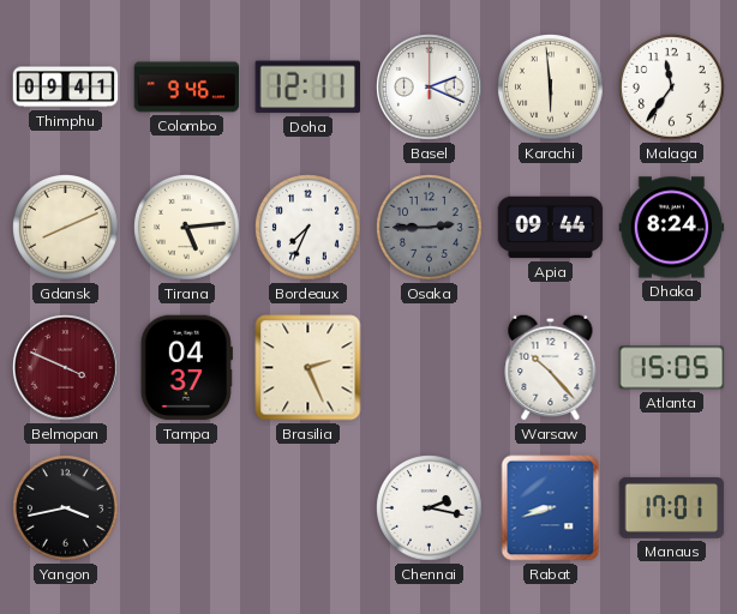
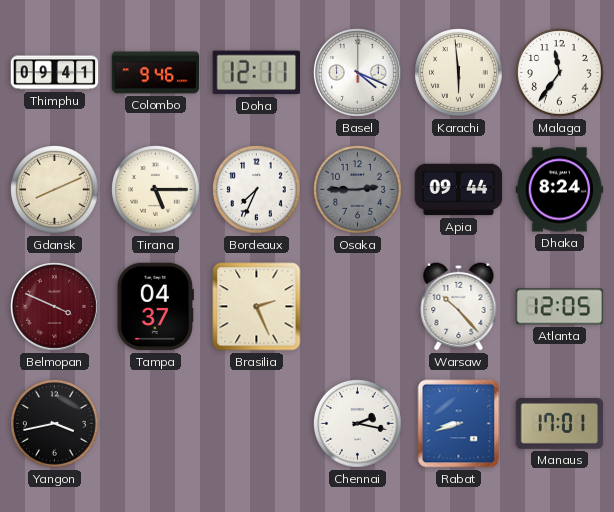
Basel: 2:19 -> 4:19 (358, 73)
Tirana: 5:14 -> 5:15 (156, 190)
Atlanta: 15:05 -> 12:05 (560, 307)
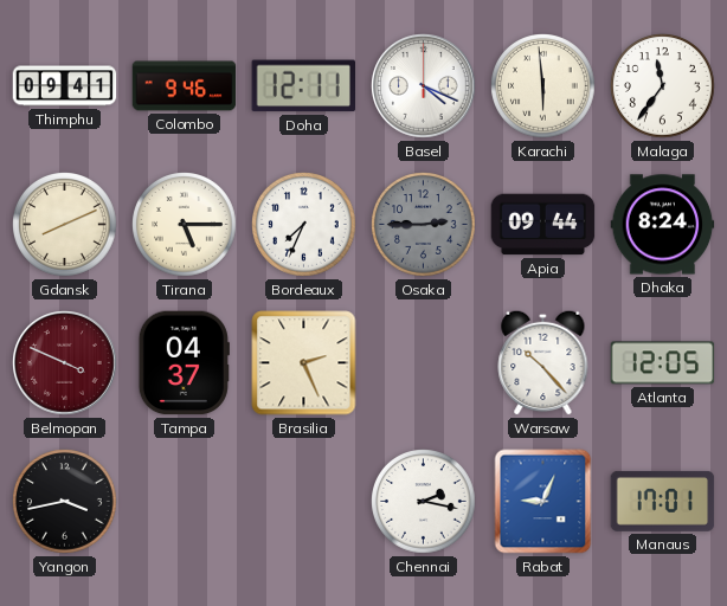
Rabat: 8:42 -> 9:04 (543, 502)
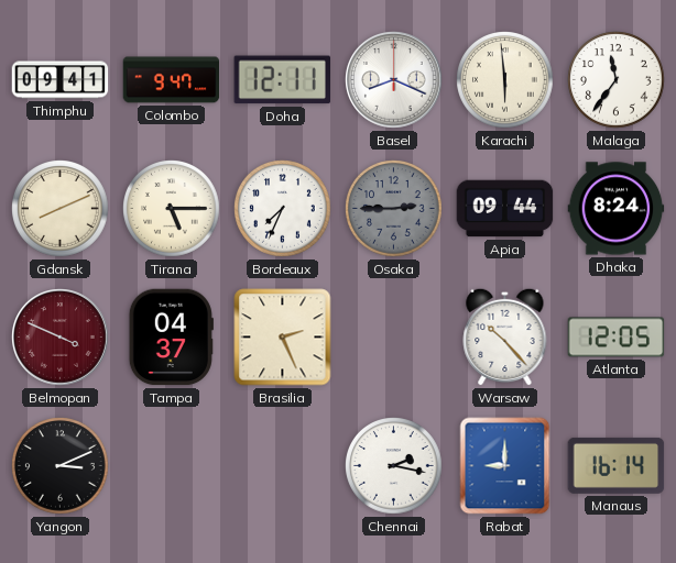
Colombo: 9:46 -> 9:47 (172, 80)
Basel: 4:19 -> 8:19 (394, 80)
Yangon: 3:43 -> 3:11 (61, 466)
Rabat: 9:04 -> 9:00 (505, 466)
Manaus: 17:01 -> 16:14 (617, 465)
